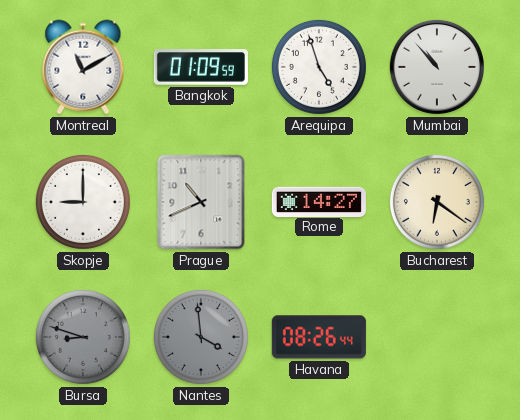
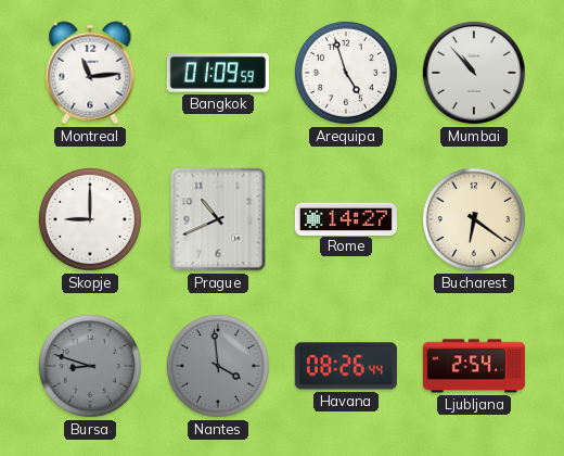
Montreal: 11:10 -> 11:14 (90, 73)
Ljubljana: none -> 2:54 (474, 366)
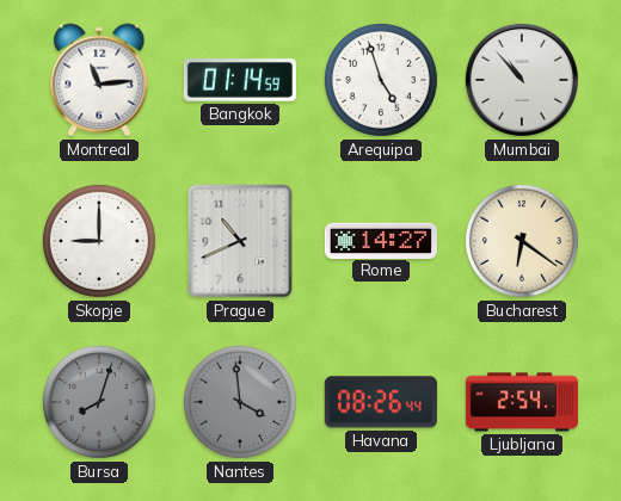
Bangkok: 01:09 -> 01:14 (240, 81)
Bursa: 8:48 -> 8:03 (99, 402)
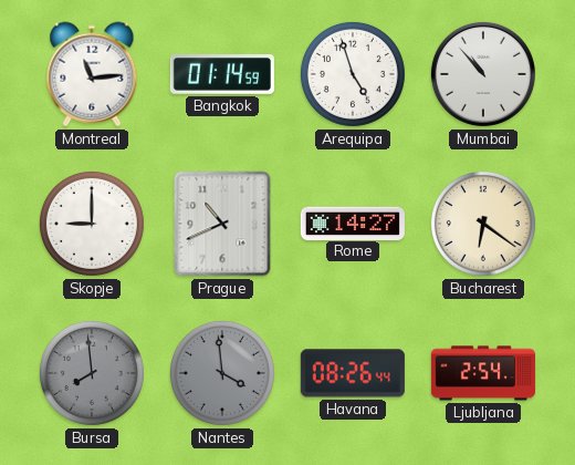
Bursa: 8:03 -> 7:59 (92, 373)
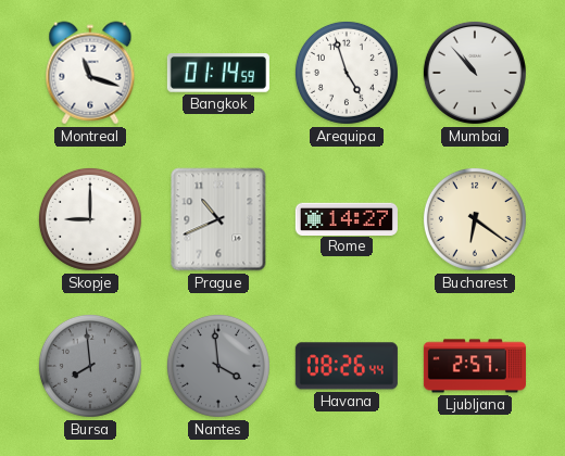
Montreal: 11:14 -> 11:18 (90, 73)
Ljubljana: 2:54 -> 2:57 (475, 366)
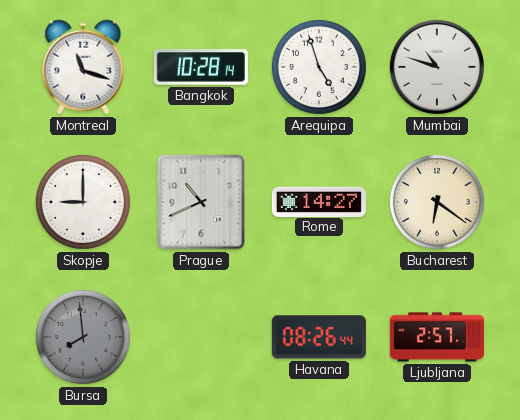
Bangkok: 01:14 -> 10:28 (201, 68)
Mumbai: 10:53 -> 10:48 (437, 67)
Nantes: 3:59 -> none (218, 366)
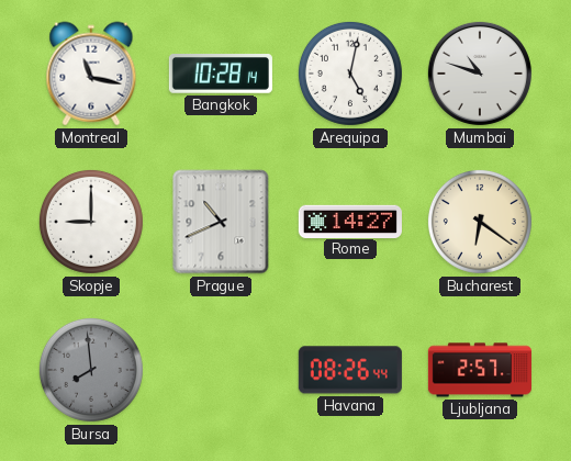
Montreal: 11:18 -> 11:17 (91, 74)
Arequipa: 4:57 -> 5:02 (350, 74)
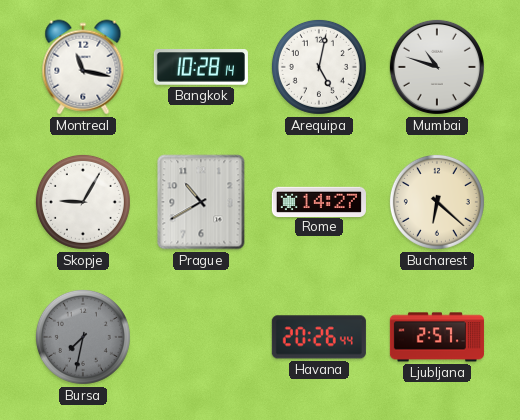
Skopje: 9:00 -> 9:05 (83, 202)
Prague: 10:41 -> 10:40 (201, 202)
Bucharest: 6:21 -> 6:22 (437, 202)
Bursa: 7:59 -> 7:32 (83, 337)
Havana: 08:26 -> 20:26 (319, 337)
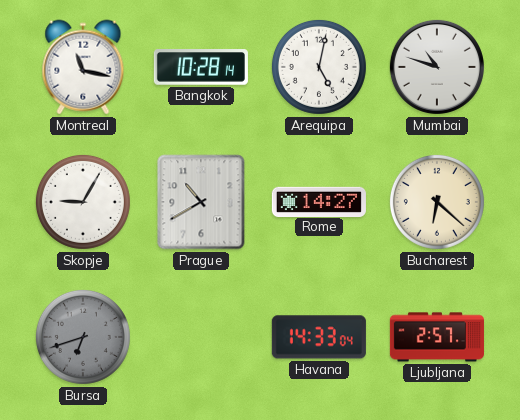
Bursa: 7:32 -> 6:42 (83, 337)
Havana: 20:26 -> 14:33 (319, 337)
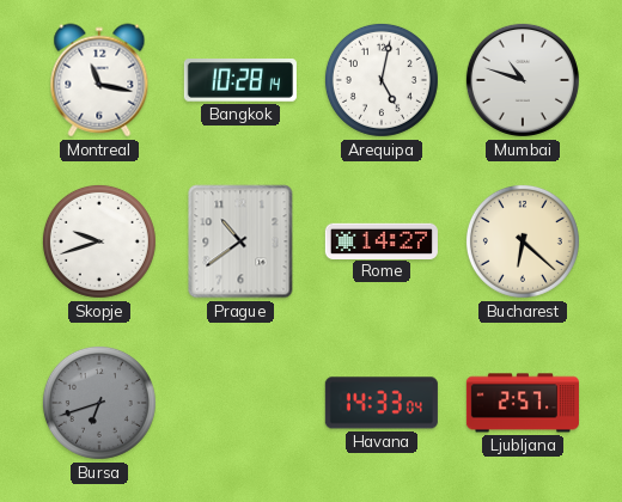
Skopje: 9:05 -> 9:42 (99, 241)
Prague: 10:40 -> 10:39 (240, 241)
